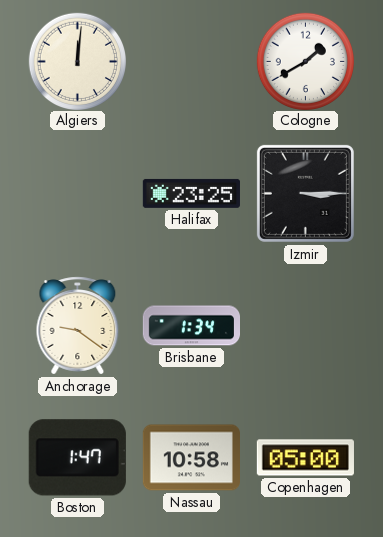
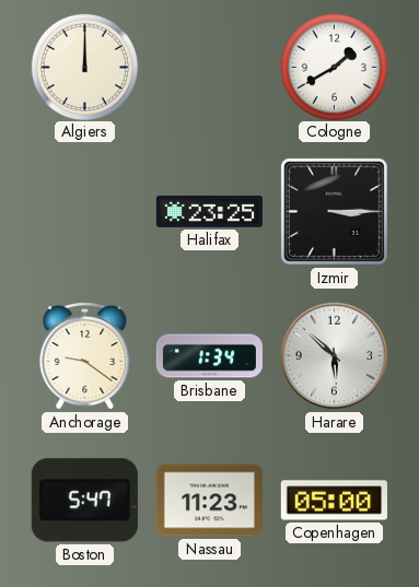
Algiers: 12:01 -> 12:00 (84, 67)
Harare: none -> 5:52 (335, 356)
Boston: 1:47 -> 5:47 (84, 501)
Nassau: 10:58 -> 11:23 (209, 501)
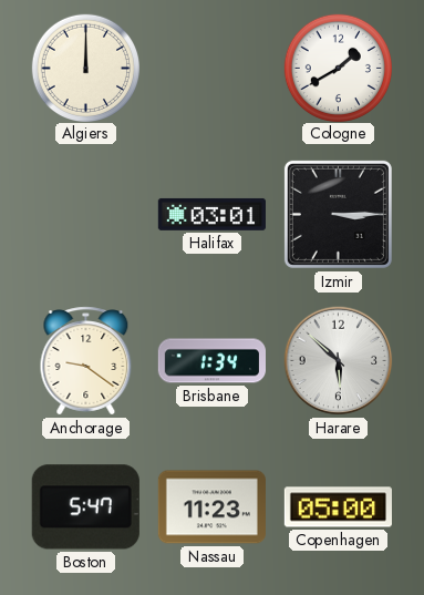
Halifax: 23:25 -> 03:01 (211, 214)
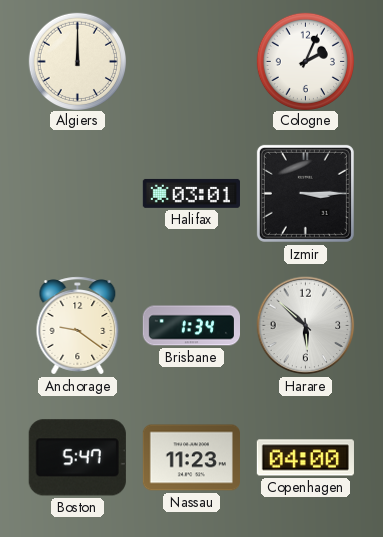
Cologne: 1:40 -> 2:04 (305, 61)
Copenhagen: 05:00 -> 04:00 (305, 458)
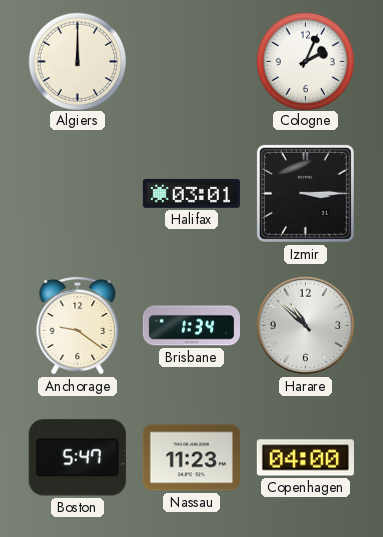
Harare: 5:52 -> 10:52 (306, 326)
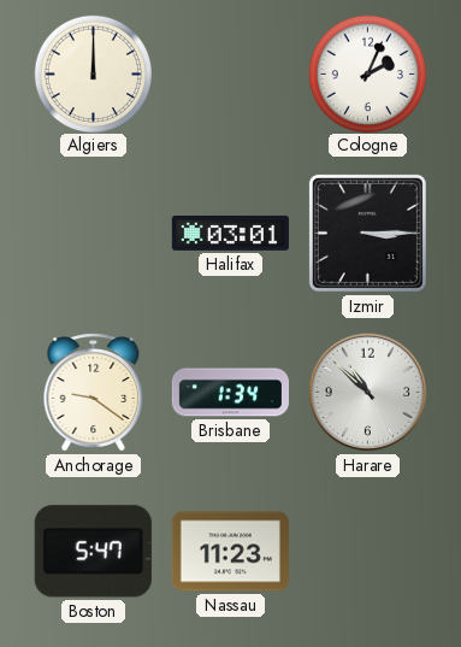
Copenhagen: 04:00 -> none (305, 458)
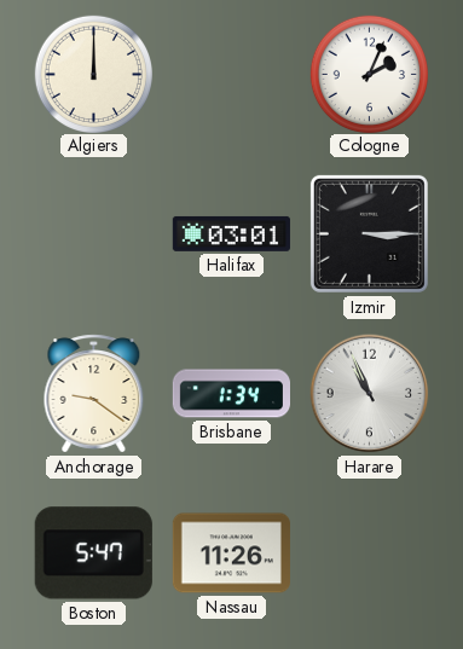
Harare: 10:52 -> 10:56 (370, 394)
Nassau: 11:23 -> 11:26 (231, 554)
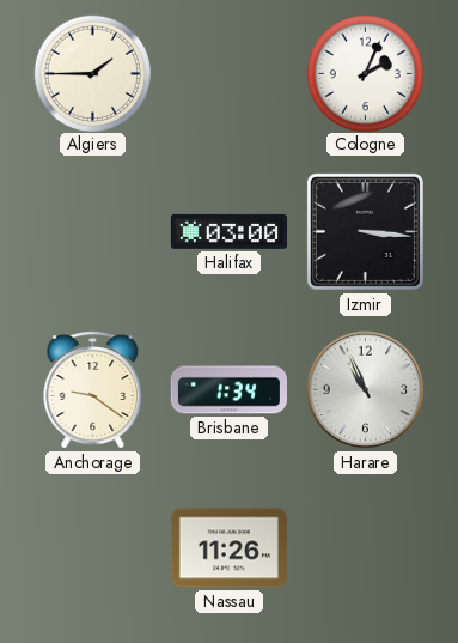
Algiers: 12:00 -> 1:45 (92, 73)
Halifax: 03:01 -> 03:00 (228, 231)
Izmir: 3:15 -> 3:16 (365, 231)
Boston: 5:47 -> none (93, 554)
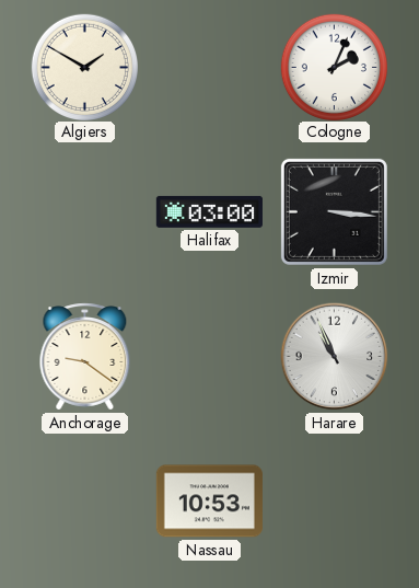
Algiers: 1:45 -> 1:50 (84, 67)
Brisbane: 1:34 -> none (228, 390)
Nassau: 11:26 -> 10:53 (209, 501)
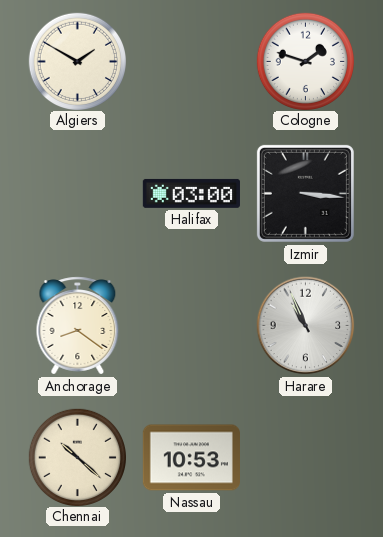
Cologne: 2:04 -> 1:48 (305, 61)
Anchorage: 9:21 -> 8:21 (78, 326)
Chennai: none -> 10:22 (77, 457)
